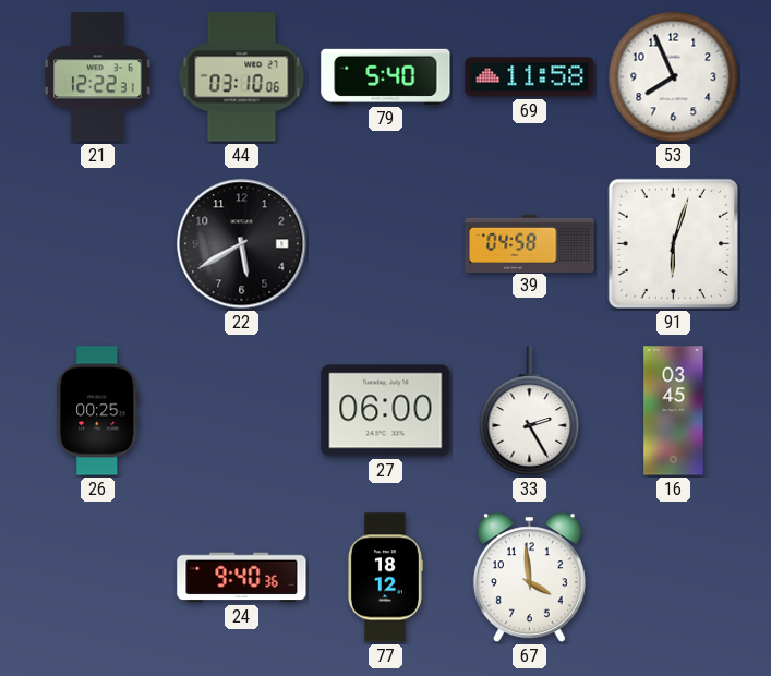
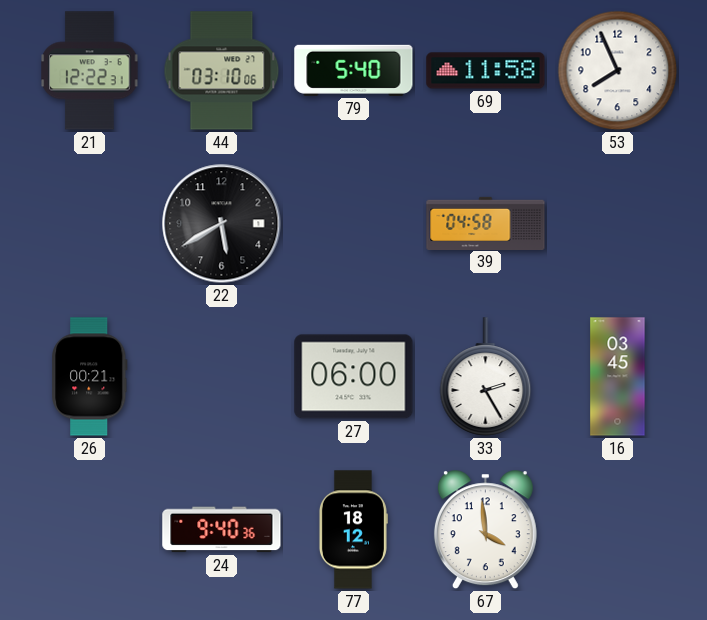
91: 6:03 -> none (673, 243)
26: 00:25 -> 00:21 (90, 377)
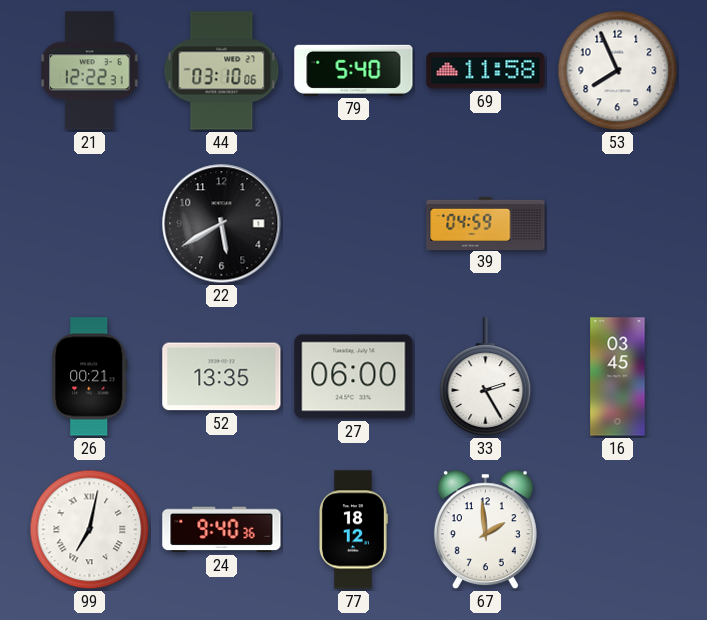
39: 04:58 -> 04:59 (486, 223)
52: none -> 13:35 (222, 377)
99: none -> 7:02 (90, 530)
67: 3:59 -> 1:59 (485, 530)
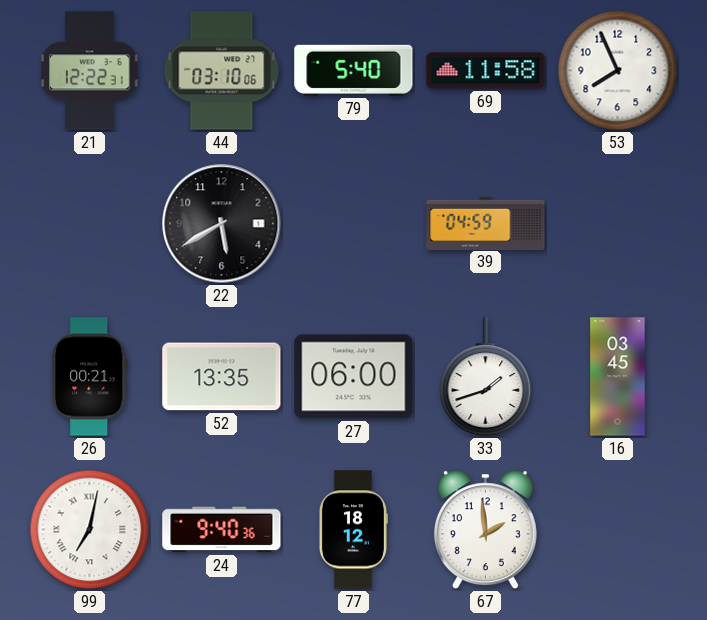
33: 2:25 -> 1:42 (486, 377)
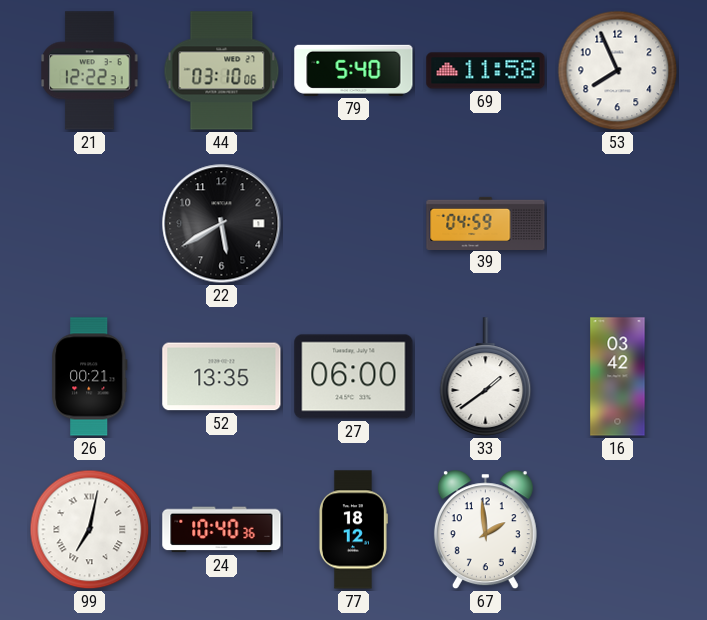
33: 1:42 -> 1:39 (486, 377)
16: 03:45 -> 03:42 (618, 377)
24: 9:40 -> 10:40 (222, 530)
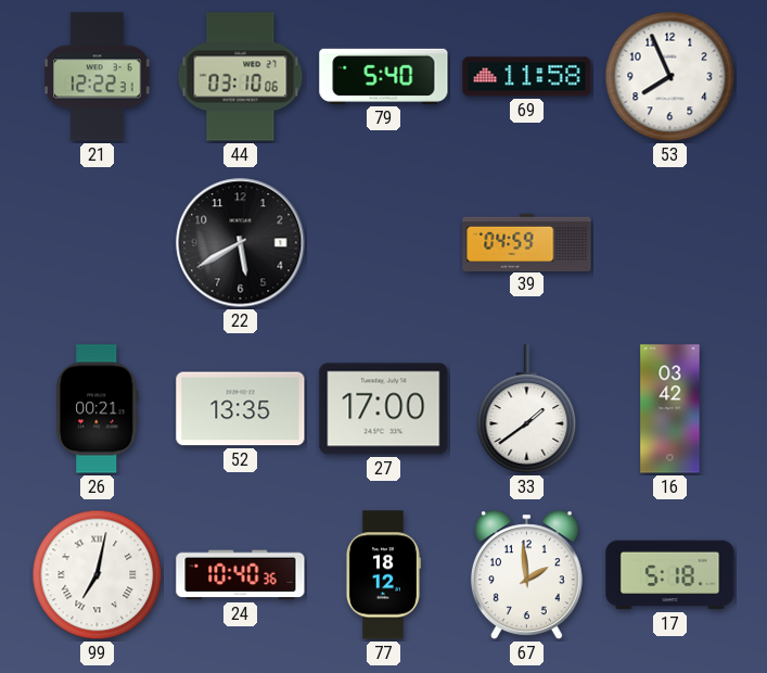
27: 06:00 -> 17:00 (384, 409)
17: none -> 5:18 (670, 575)
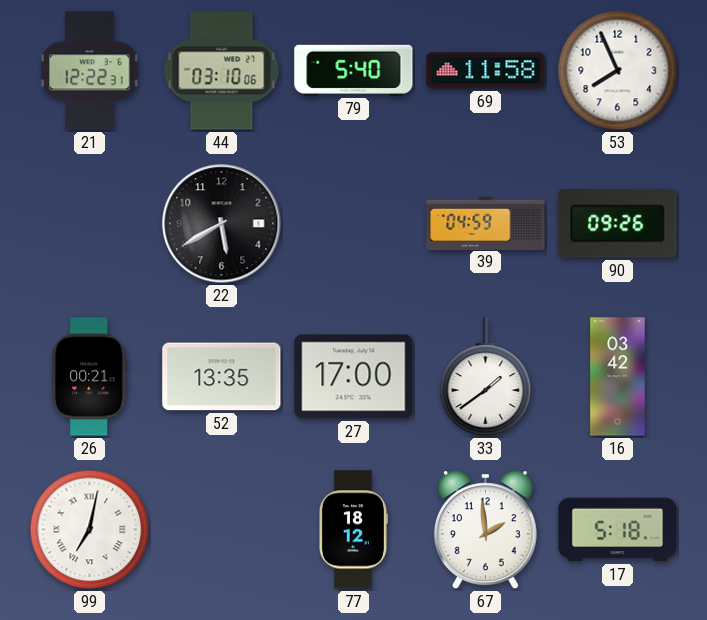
90: none -> 09:26 (618, 224)
24: 10:40 -> none (241, 575)
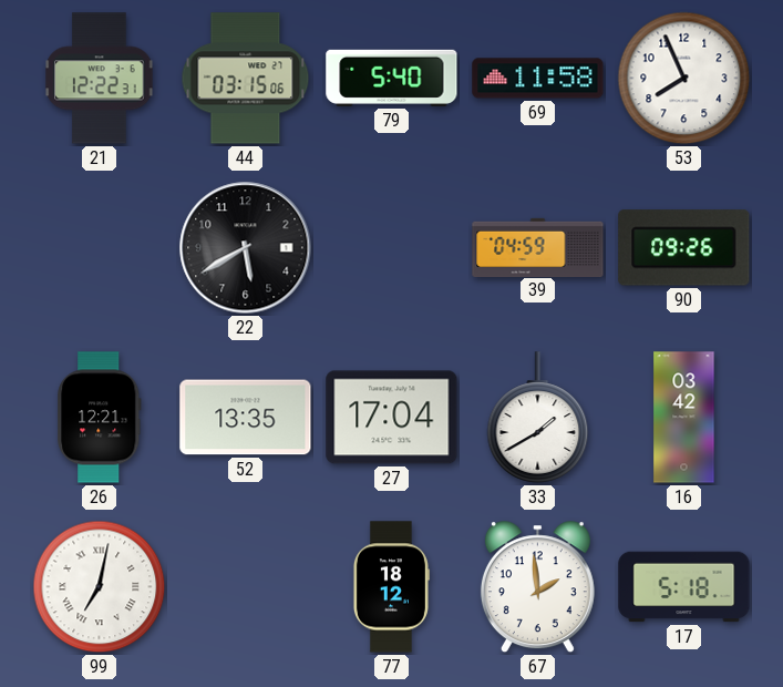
44: 03:10 -> 03:15 (246, 79)
26: 00:21 -> 12:21 (100, 418)
27: 17:00 -> 17:04 (392, 418)
33: 1:39 -> 1:40 (538, 418)
